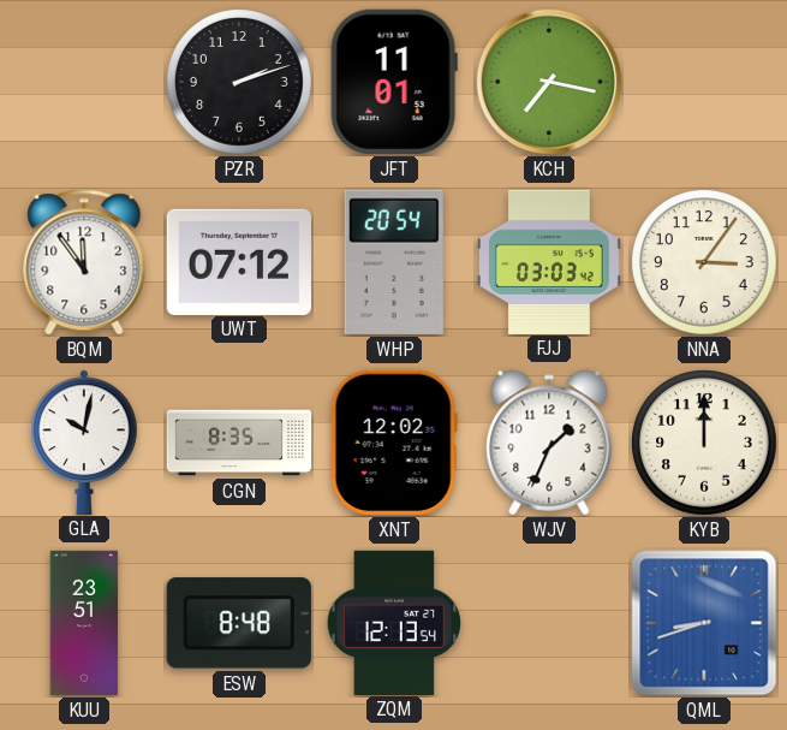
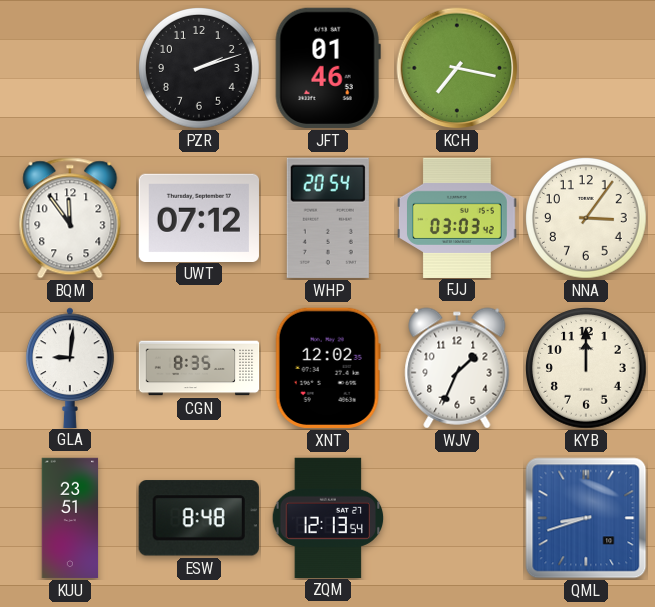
JFT: 11:01 -> 01:46 (328, 68)
GLA: 10:02 -> 9:01 (71, 367)
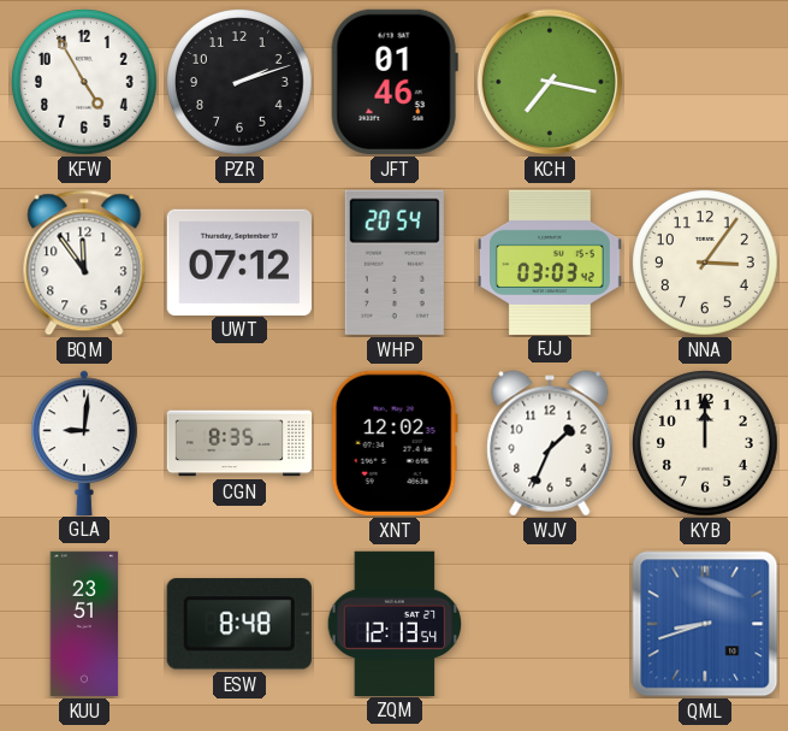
KFW: none -> 4:55 (85, 83)
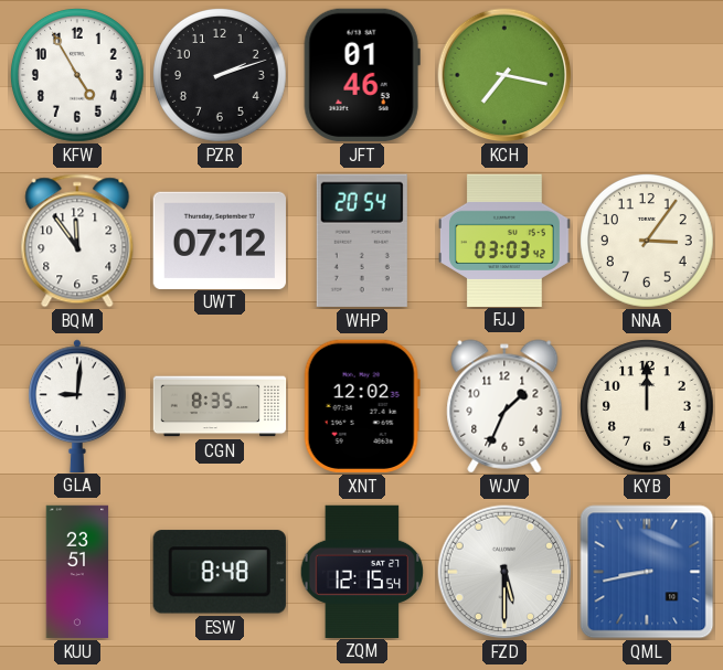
ZQM: 12:13 -> 12:15 (362, 571)
FZD: none -> 5:30 (504, 572)
QML: 8:42 -> 8:43 (647, 572)
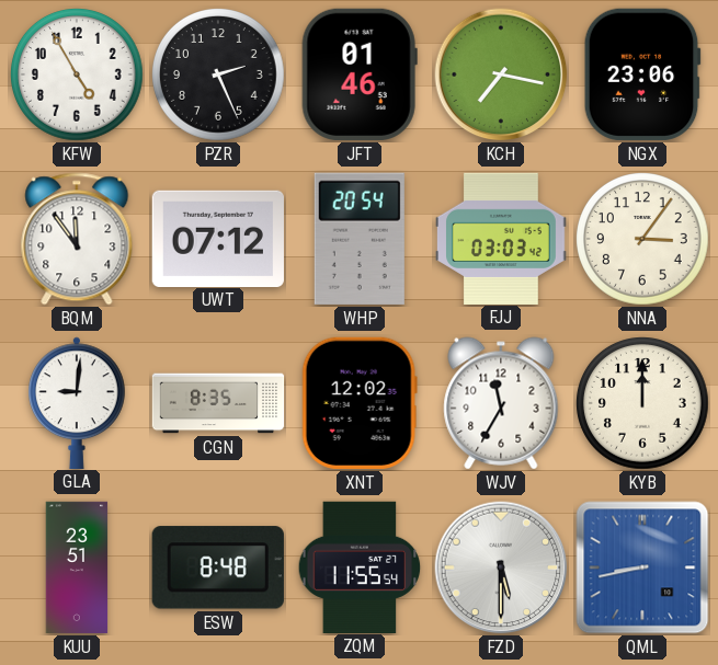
PZR: 2:12 -> 2:26 (219, 76)
NGX: none -> 23:06 (642, 74)
WJV: 1:34 -> 11:35 (501, 403)
ZQM: 12:15 -> 11:55 (360, 566)
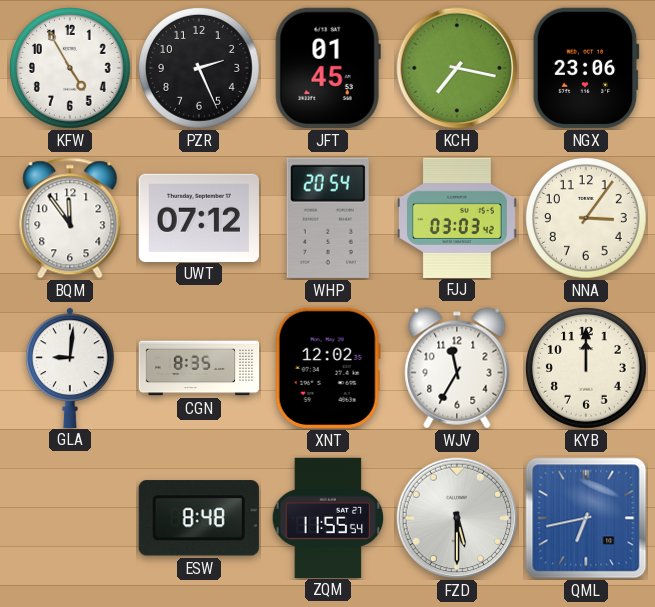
JFT: 01:46 -> 01:45 (328, 68)
KUU: 23:51 -> none (77, 567)
QML: 8:43 -> 6:43 (586, 518)
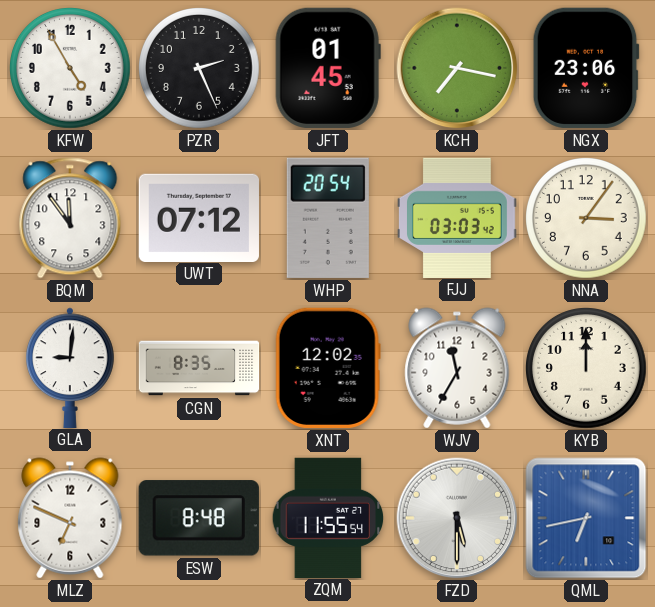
MLZ: none -> 6:49 (70, 518)
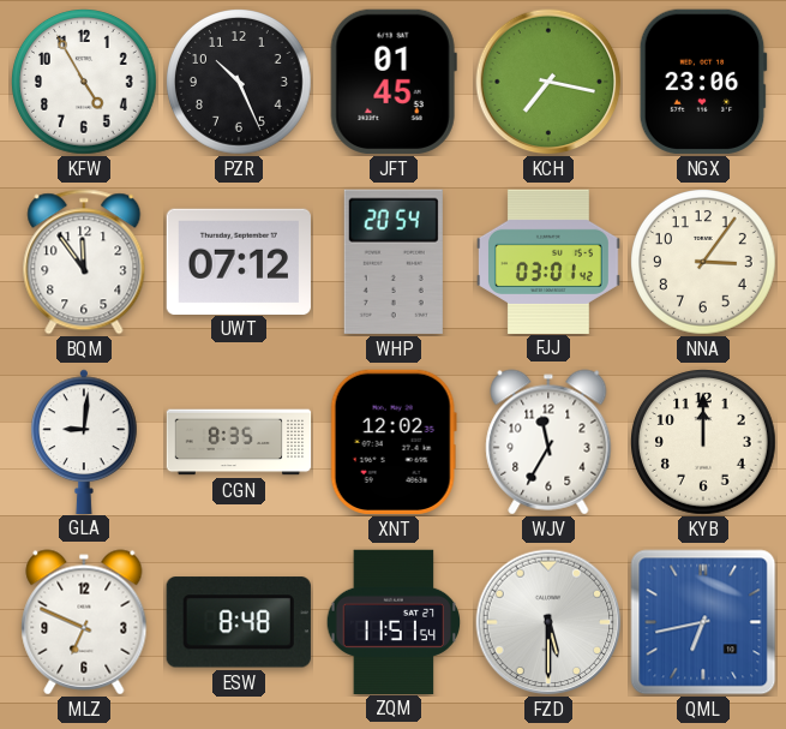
PZR: 2:26 -> 10:26 (240, 83)
FJJ: 03:03 -> 03:01 (550, 261)
ZQM: 11:55 -> 11:51 (394, 621)
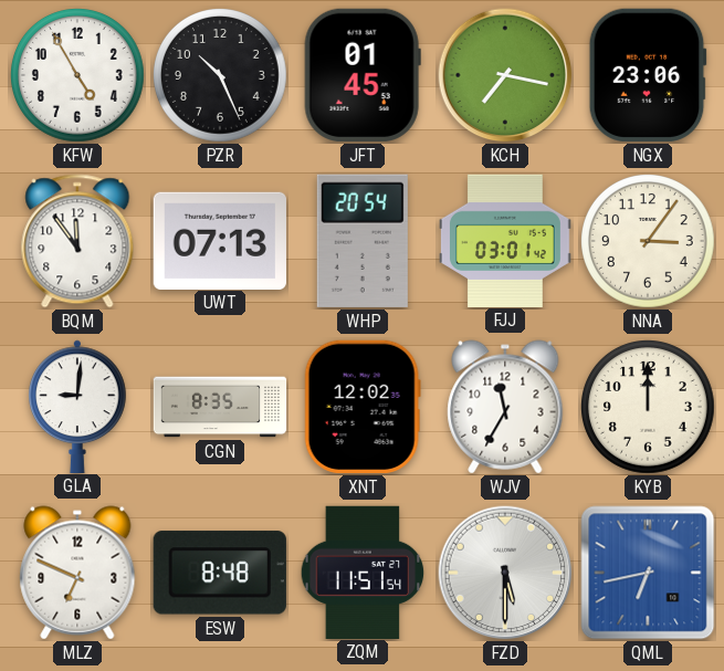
UWT: 07:12 -> 07:13 (220, 240)
